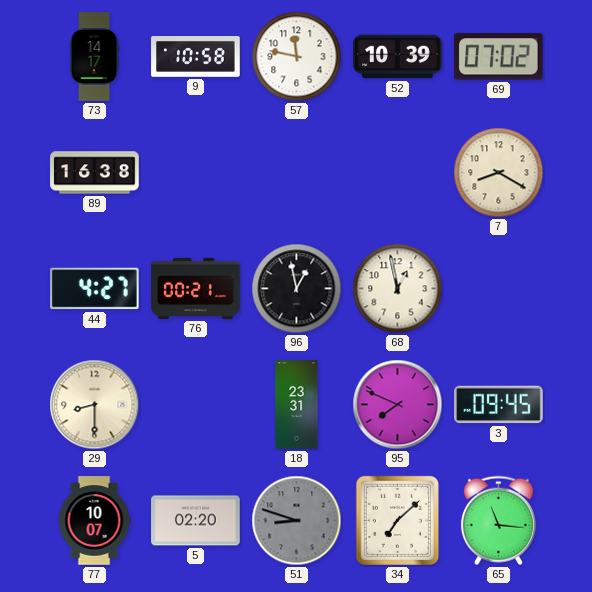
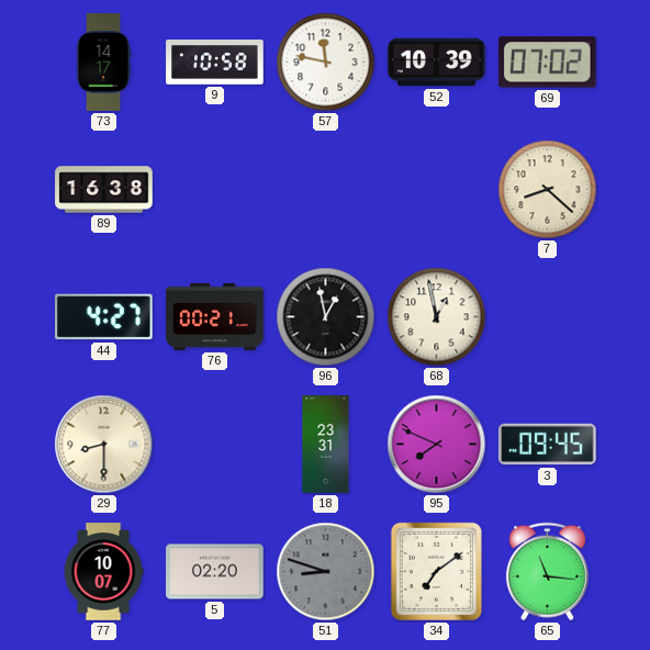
7: 8:20 -> 8:22 (548, 190)
34: 7:08 -> 7:09 (436, 571)
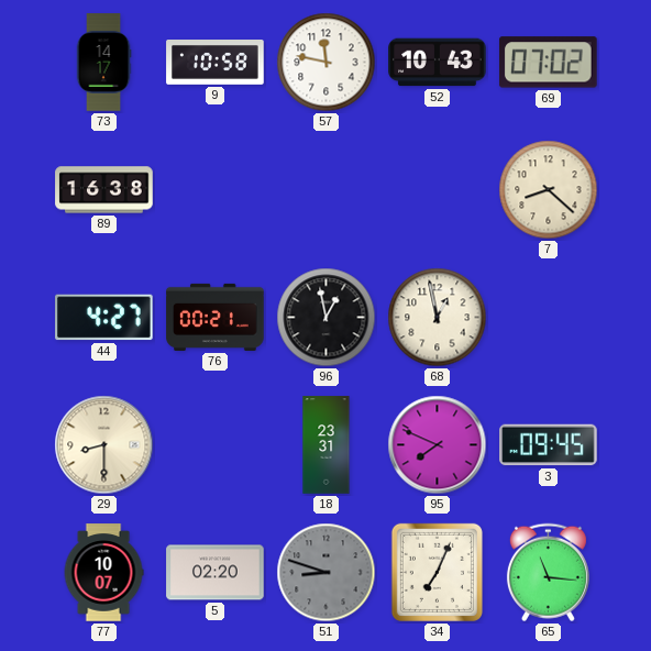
52: 10:39 -> 10:43 (438, 63)
34: 7:09 -> 7:04 (437, 572)
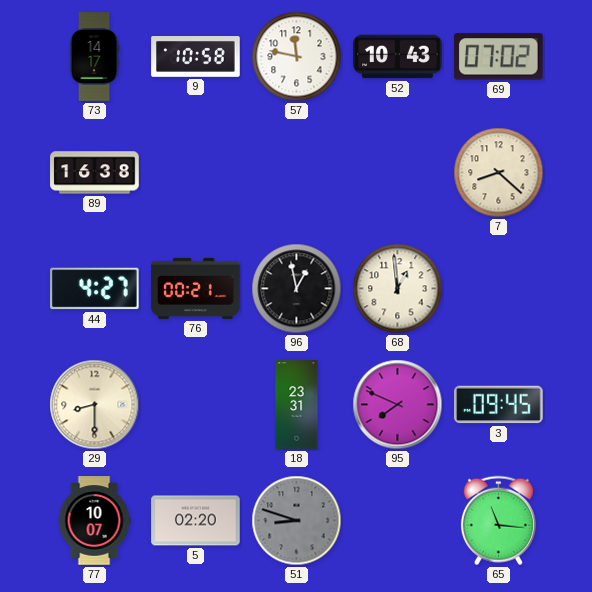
68: 12:58 -> 12:59 (398, 289)
34: 7:04 -> none (437, 572)
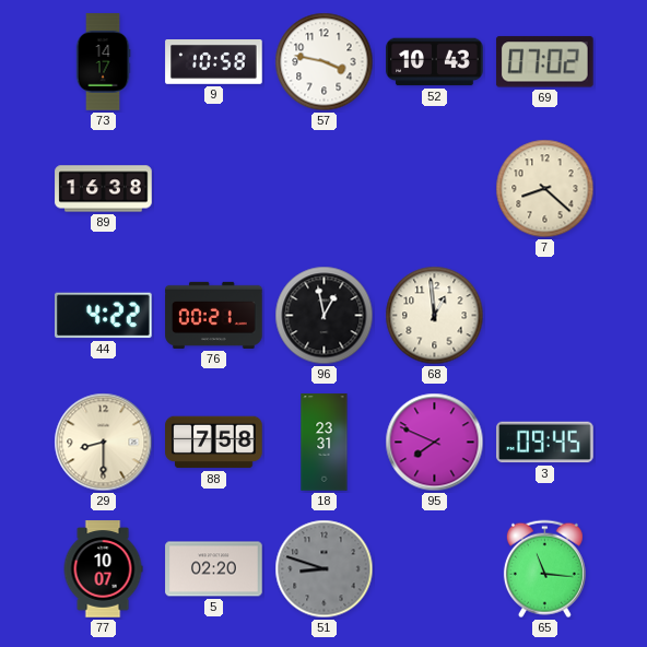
57: 11:47 -> 3:47 (325, 62)
44: 4:27 -> 4:22 (104, 316)
88: none -> 7:58 (214, 443)
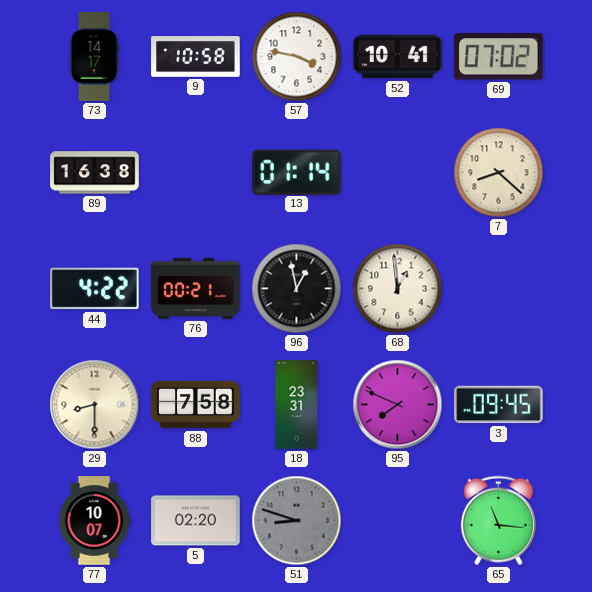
52: 10:43 -> 10:41 (398, 57)
13: none -> 01:14 (297, 172)
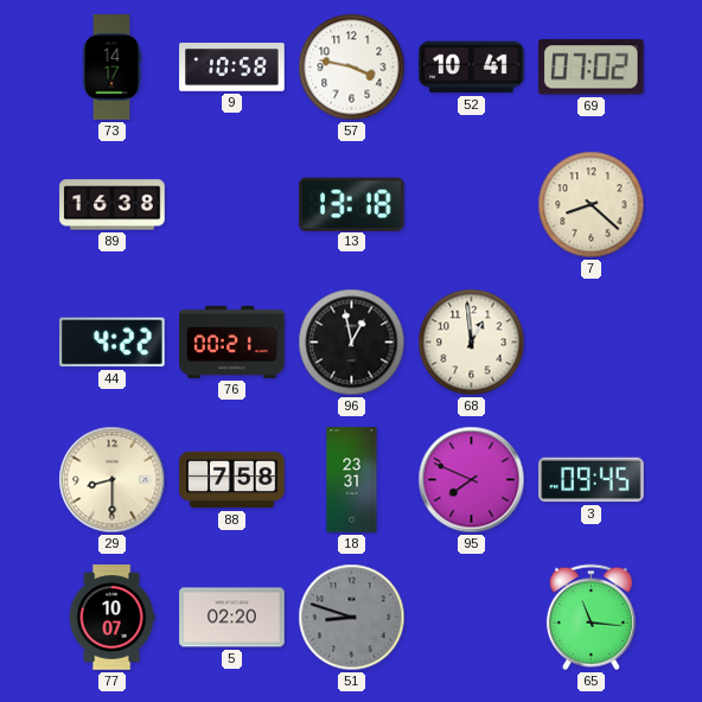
13: 01:14 -> 13:18 (352, 204)
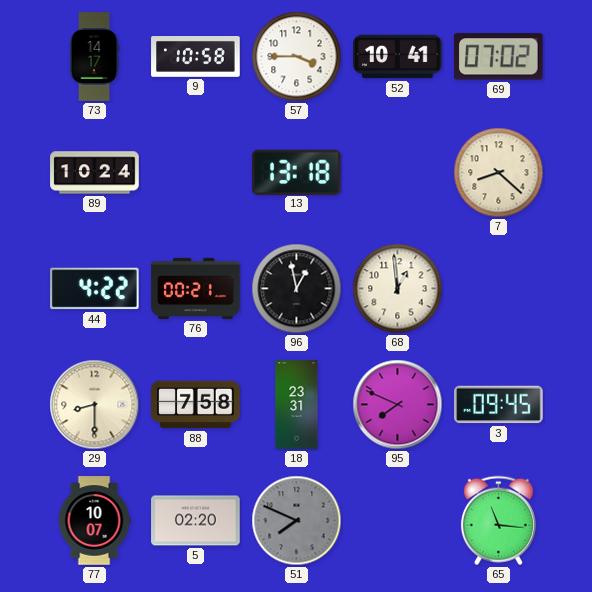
57: 3:47 -> 3:45 (297, 57)
89: 16:38 -> 10:24 (95, 173)
51: 8:48 -> 7:49 (297, 521)
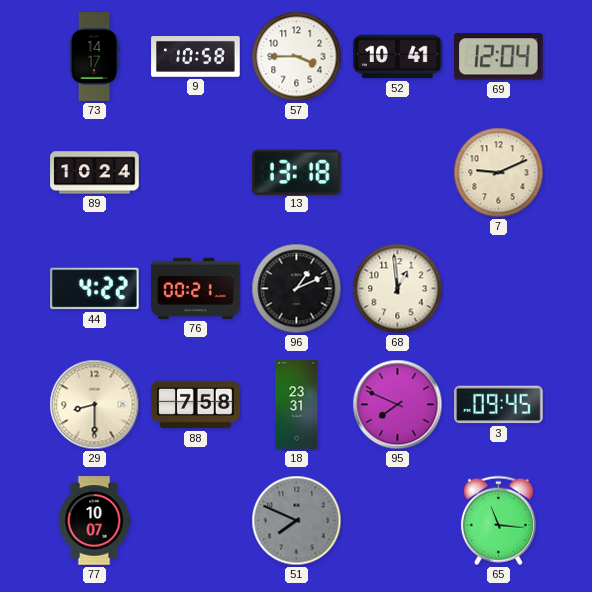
69: 07:02 -> 12:04 (498, 57)
7: 8:22 -> 9:11 (499, 173)
96: 12:58 -> 1:11 (297, 289)
5: 02:20 -> none (196, 521)
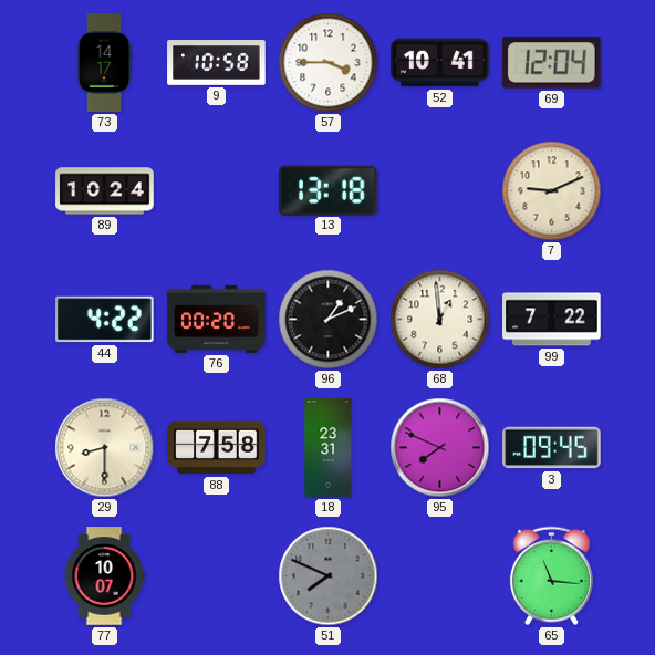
76: 00:21 -> 00:20 (217, 319)
99: none -> 7:22 (552, 320)
